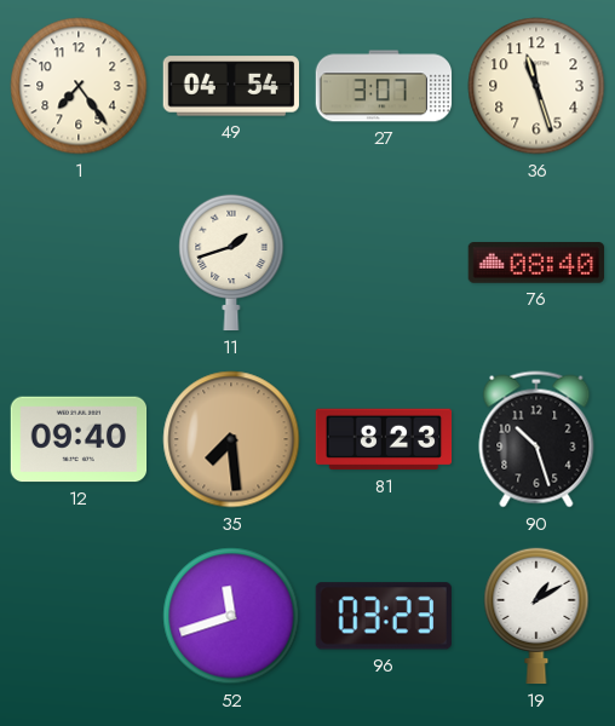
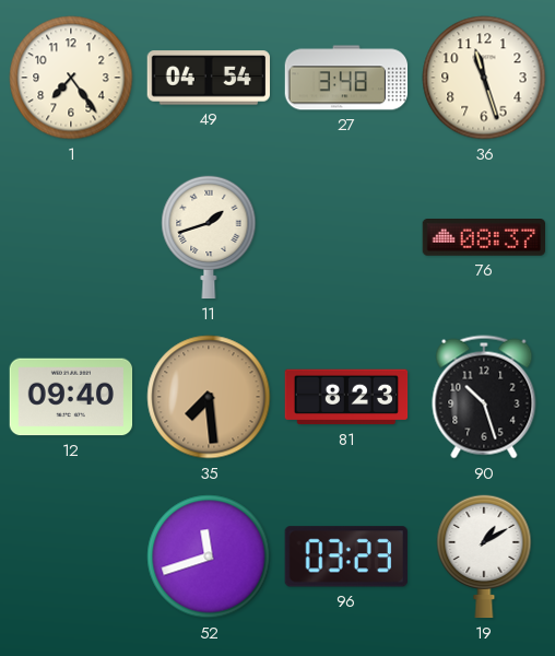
27: 3:07 -> 3:48 (346, 78)
76: 08:40 -> 08:37 (483, 238)
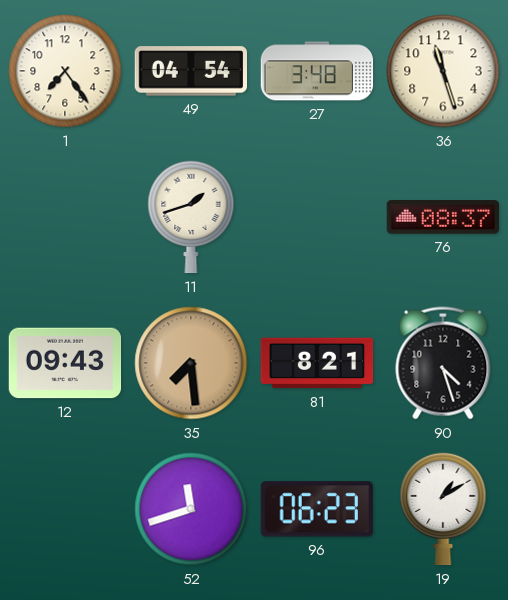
12: 09:40 -> 09:43 (65, 363)
81: 8:23 -> 8:21 (317, 363)
90: 10:27 -> 4:27 (443, 363)
96: 03:23 -> 06:23 (317, 509)
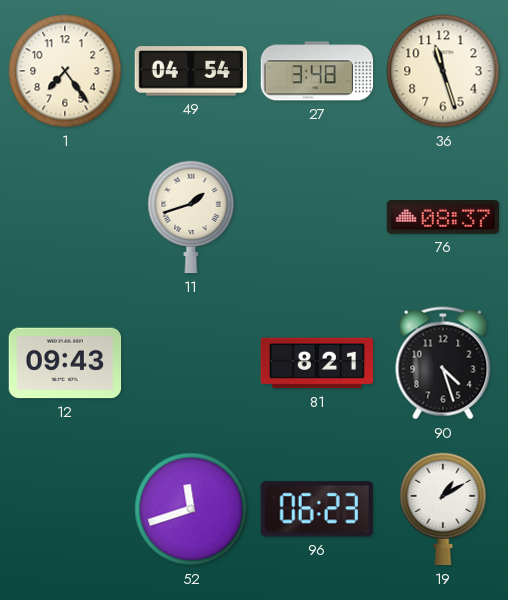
35: 7:29 -> none (191, 363)
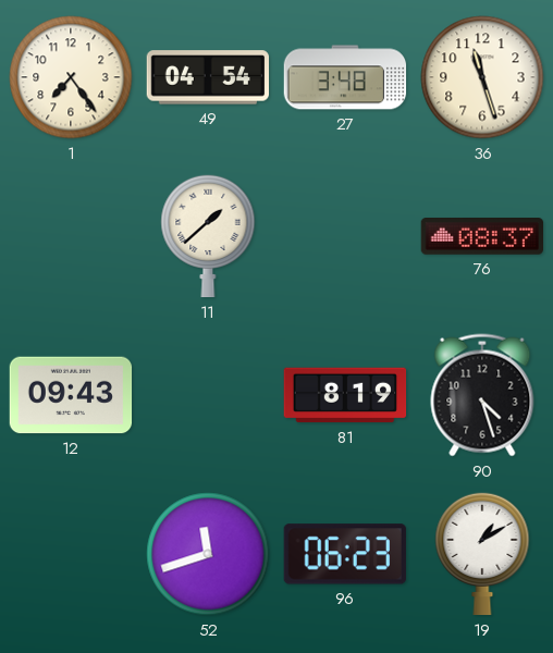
11: 1:42 -> 1:38 (208, 236)
81: 8:21 -> 8:19 (345, 395)
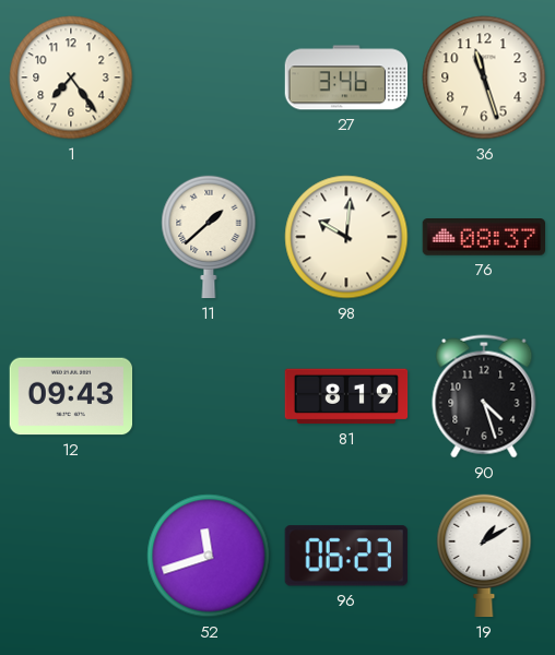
49: 04:54 -> none (207, 77)
27: 3:48 -> 3:46 (346, 78)
98: none -> 10:01 (346, 237)
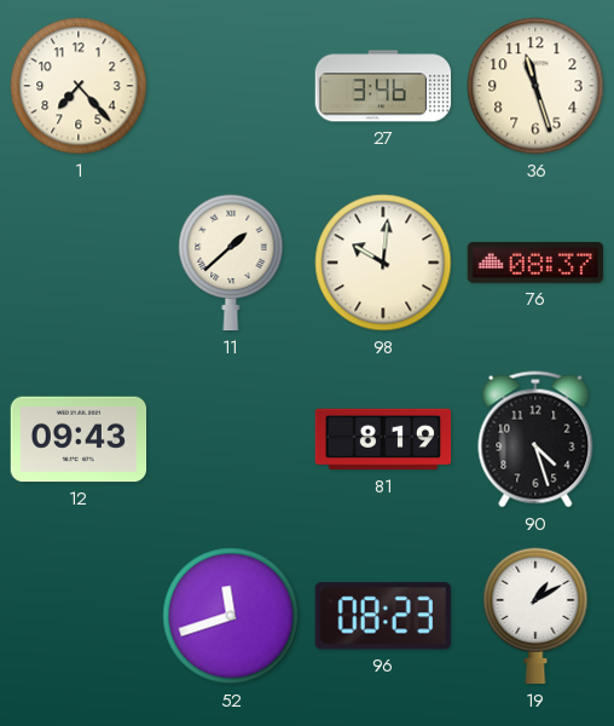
1: 7:24 -> 7:23 (79, 86)
96: 06:23 -> 08:23 (383, 616)
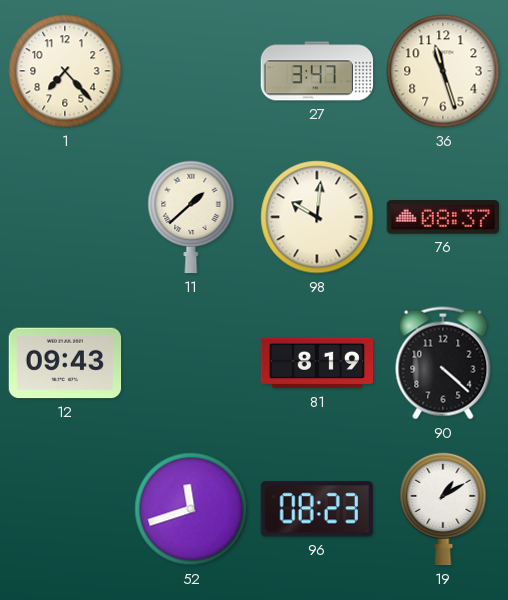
27: 3:46 -> 3:47 (317, 71)
90: 4:27 -> 4:22 (443, 363)
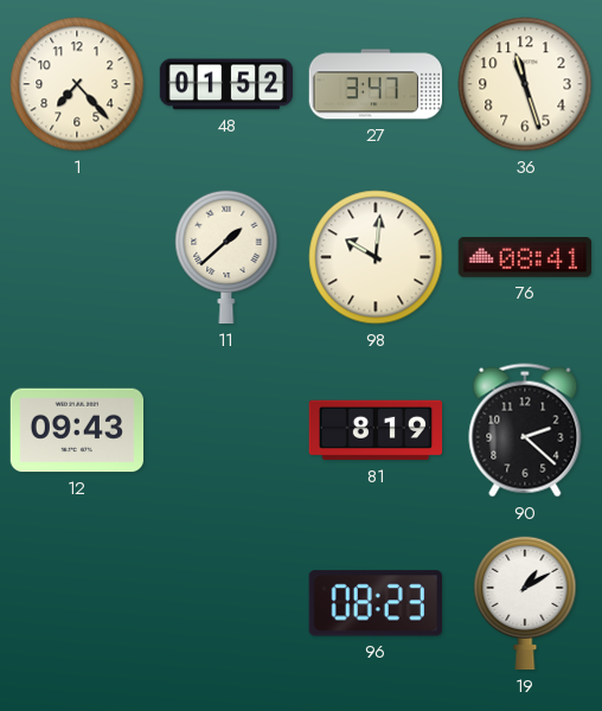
48: none -> 01:52 (226, 84)
76: 08:37 -> 08:41 (524, 258)
90: 4:22 -> 2:22 (525, 430)
52: 11:42 -> none (191, 509)
